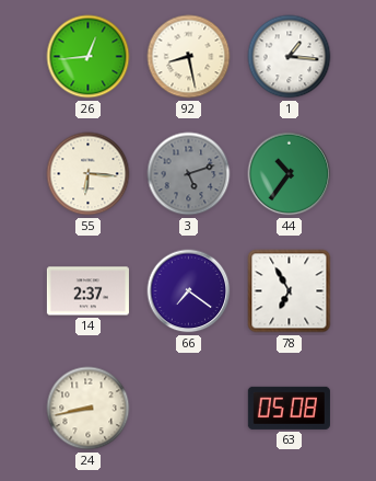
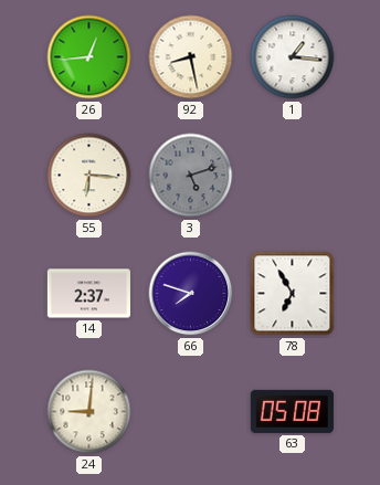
44: 10:36 -> none (290, 174)
66: 7:21 -> 7:48 (191, 294)
24: 8:43 -> 9:01 (89, 412)
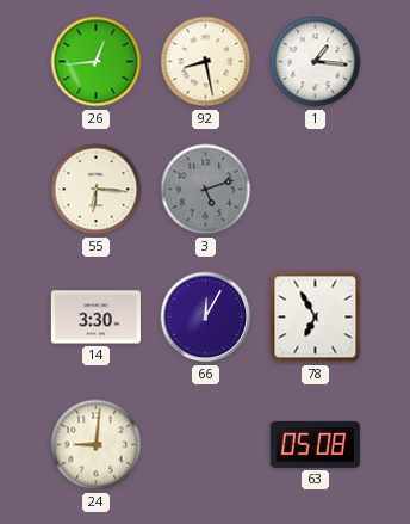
14: 2:37 -> 3:30 (95, 318)
66: 7:48 -> 12:05 (206, 318)
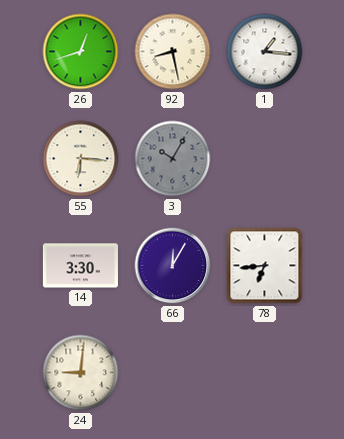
26: 12:44 -> 12:42 (81, 52)
3: 5:12 -> 10:05 (173, 159)
78: 6:55 -> 6:44 (265, 266)
63: 05:08 -> none (315, 444)
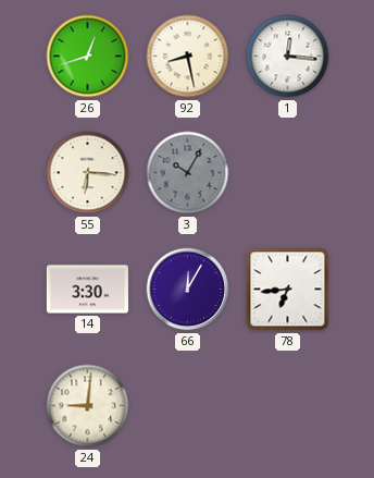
1: 1:16 -> 12:16 (288, 57)
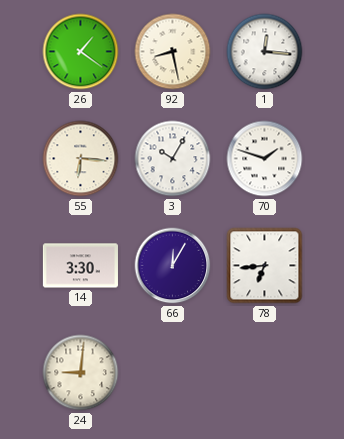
26: 12:42 -> 1:21 (81, 52)
3 dial: grey -> white (173, 159)
70: none -> 1:48 (265, 159)
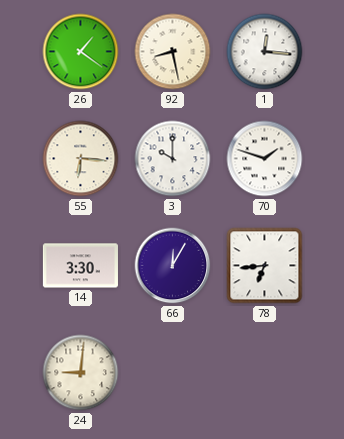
3: 10:05 -> 10:00 (173, 159)
